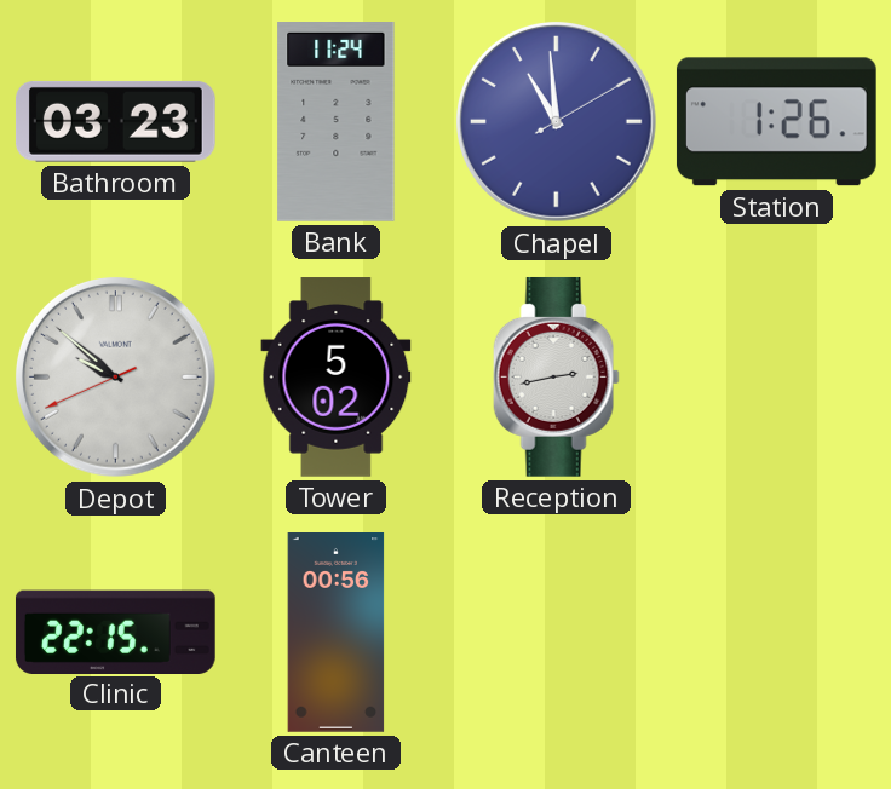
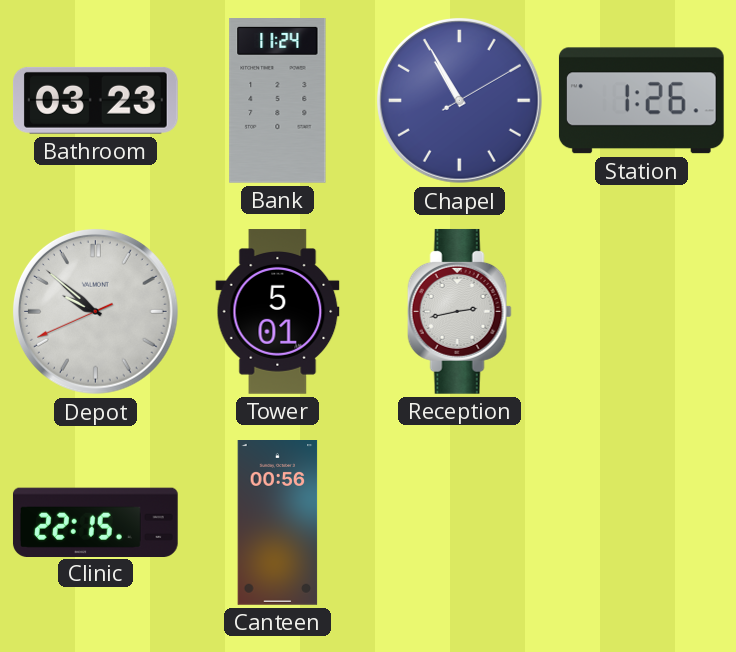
Chapel: 10:59 -> 10:55 (459, 100)
Tower: 5:02 -> 5:01 (278, 312)
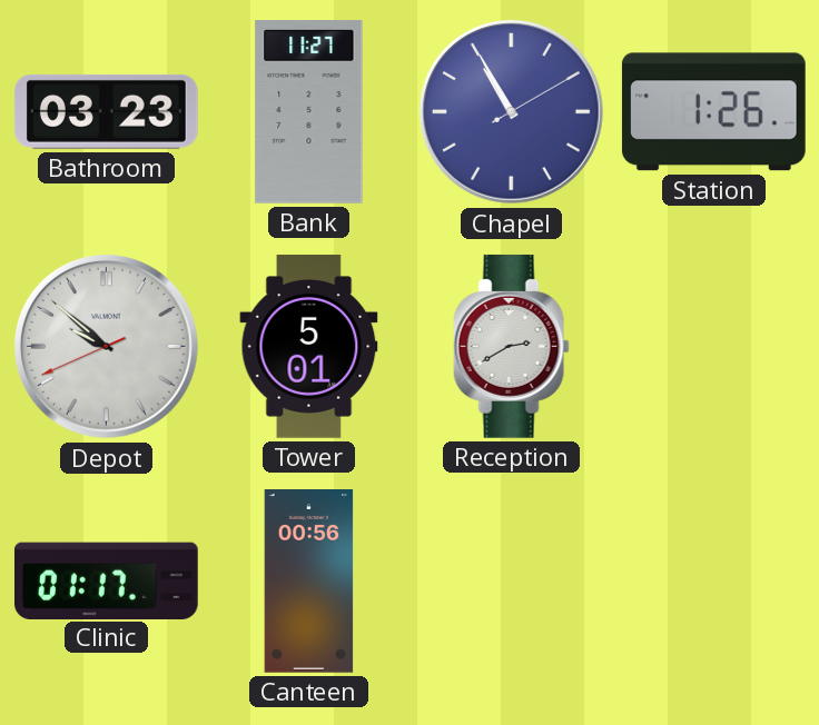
Bank: 11:24 -> 11:27 (309, 112)
Reception: 2:43 -> 2:40 (511, 346)
Clinic: 22:15 -> 01:17 (106, 580)
